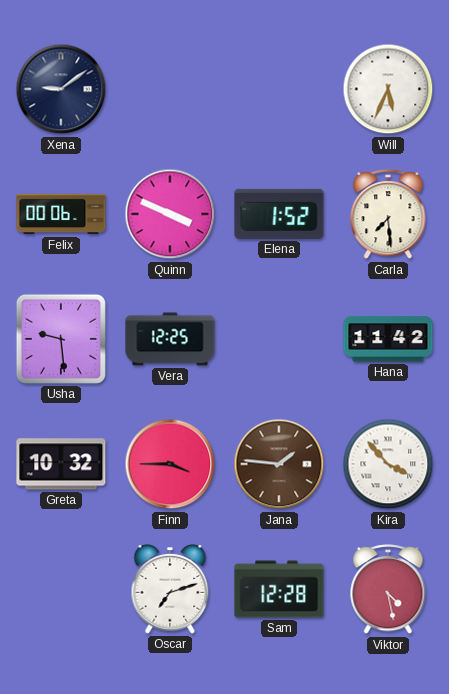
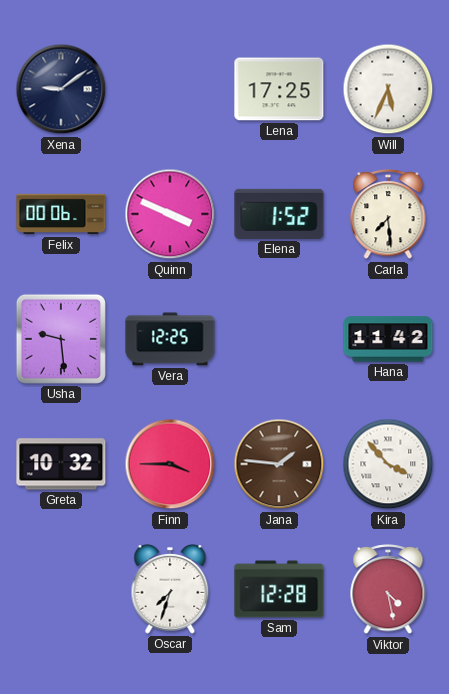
Lena: none -> 17:25 (279, 89)
Oscar: 7:12 -> 7:33 (170, 590)
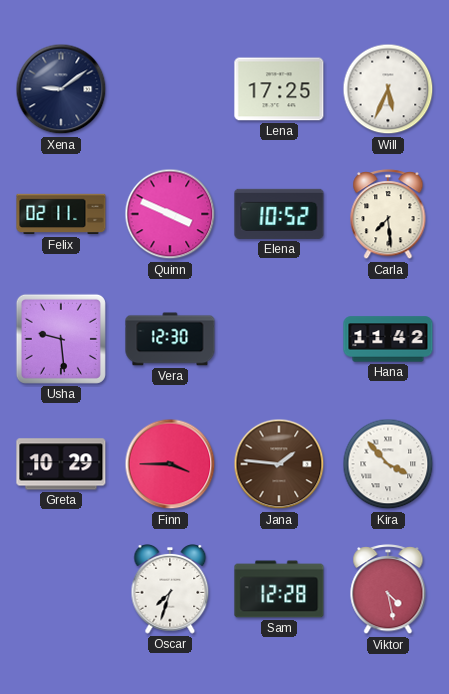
Felix: 00:06 -> 02:11 (61, 214)
Elena: 1:52 -> 10:52 (279, 214)
Vera: 12:25 -> 12:30 (170, 339)
Greta: 10:32 -> 10:29 (61, 464)
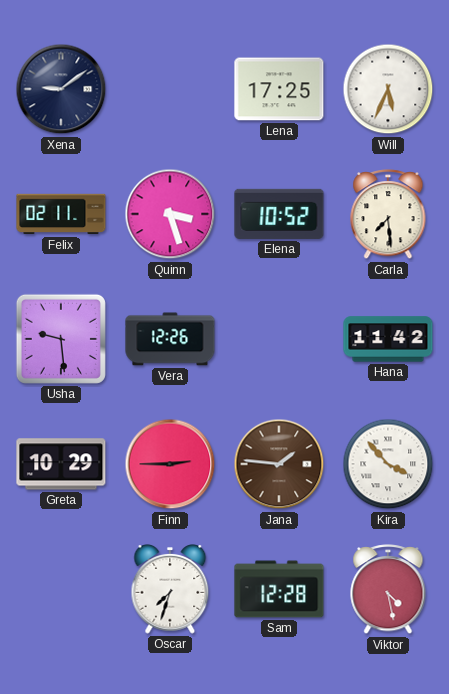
Quinn: 3:49 -> 3:27 (170, 214)
Vera: 12:30 -> 12:26 (170, 339)
Finn: 3:45 -> 2:45 (170, 464)
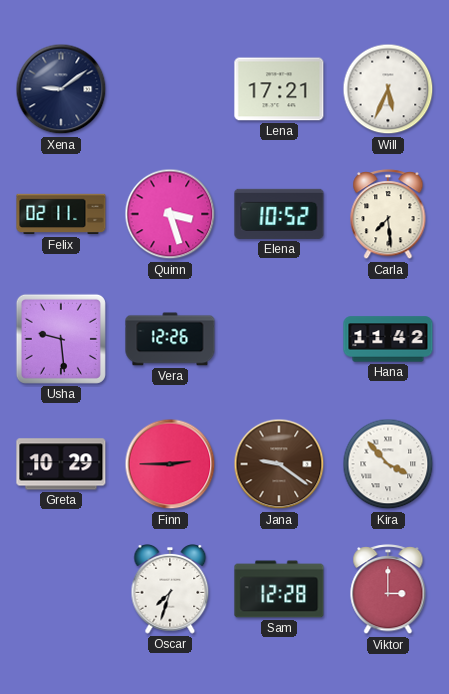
Lena: 17:25 -> 17:21 (279, 89)
Jana: 1:46 -> 9:21 (279, 464)
Viktor: 4:28 -> 3:00 (388, 590)
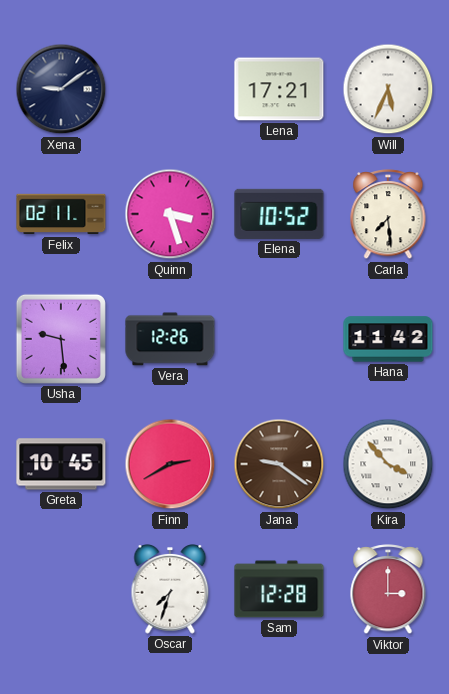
Greta: 10:29 -> 10:45 (61, 464)
Finn: 2:45 -> 2:40 (170, 464)
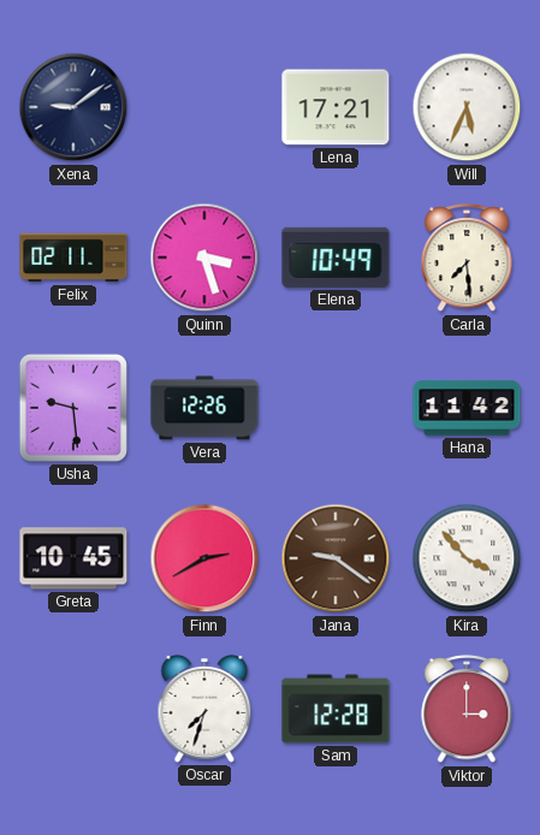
Elena: 10:52 -> 10:49 (336, 257)
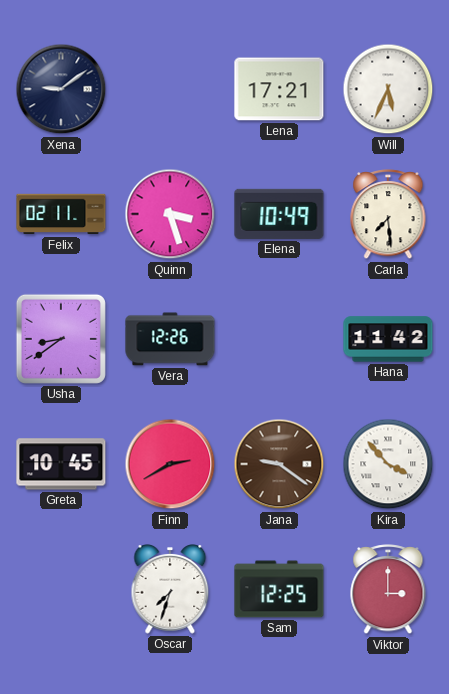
Usha: 9:29 -> 8:39 (61, 339)
Sam: 12:28 -> 12:25 (279, 589)
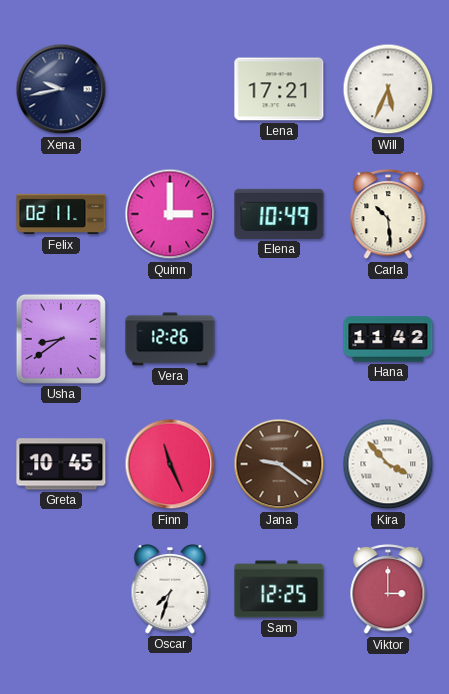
Xena: 9:09 -> 9:43 (61, 89)
Quinn: 3:27 -> 3:00 (170, 214)
Carla: 7:29 -> 10:29 (388, 215)
Finn: 2:40 -> 11:26 (170, 464)
